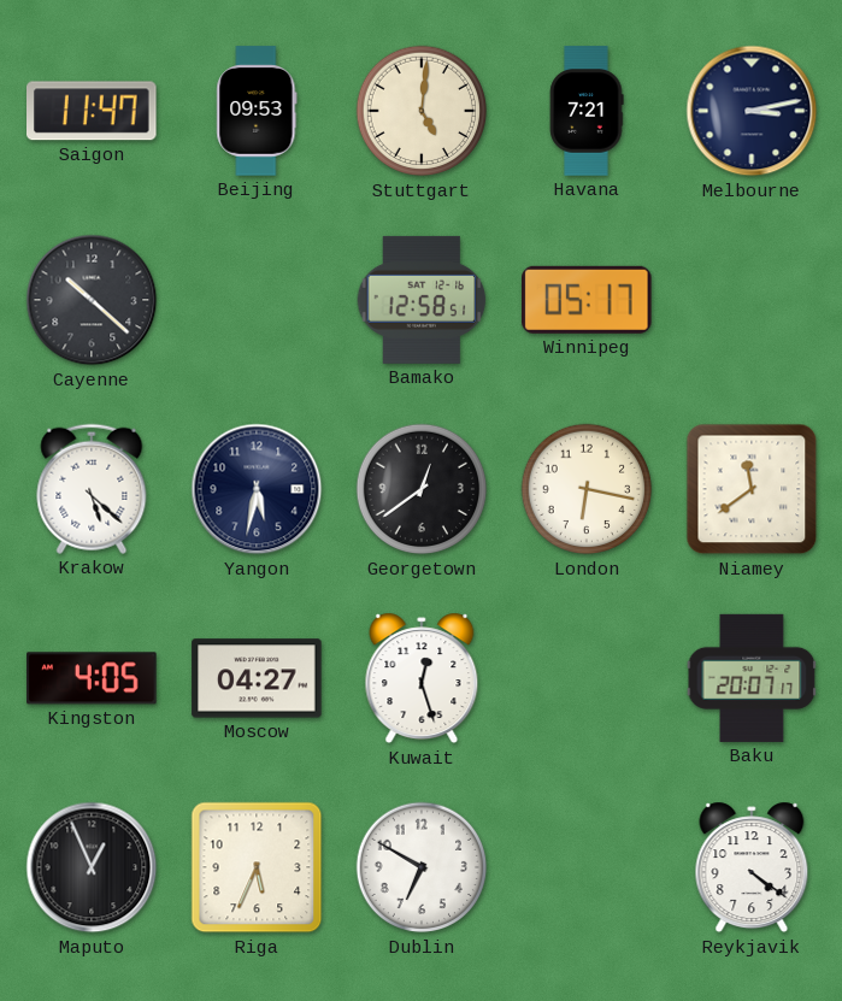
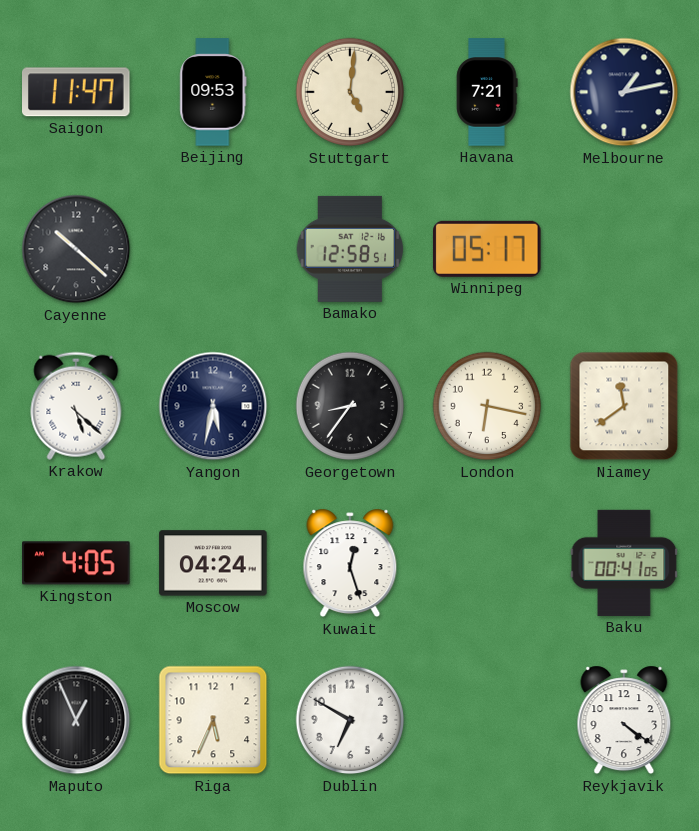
Melbourne: 3:13 -> 1:13 (624, 92)
Georgetown: 12:39 -> 8:36 (350, 406)
Moscow: 04:27 -> 04:24 (213, 563)
Baku: 20:07 -> 00:41 (624, 563)
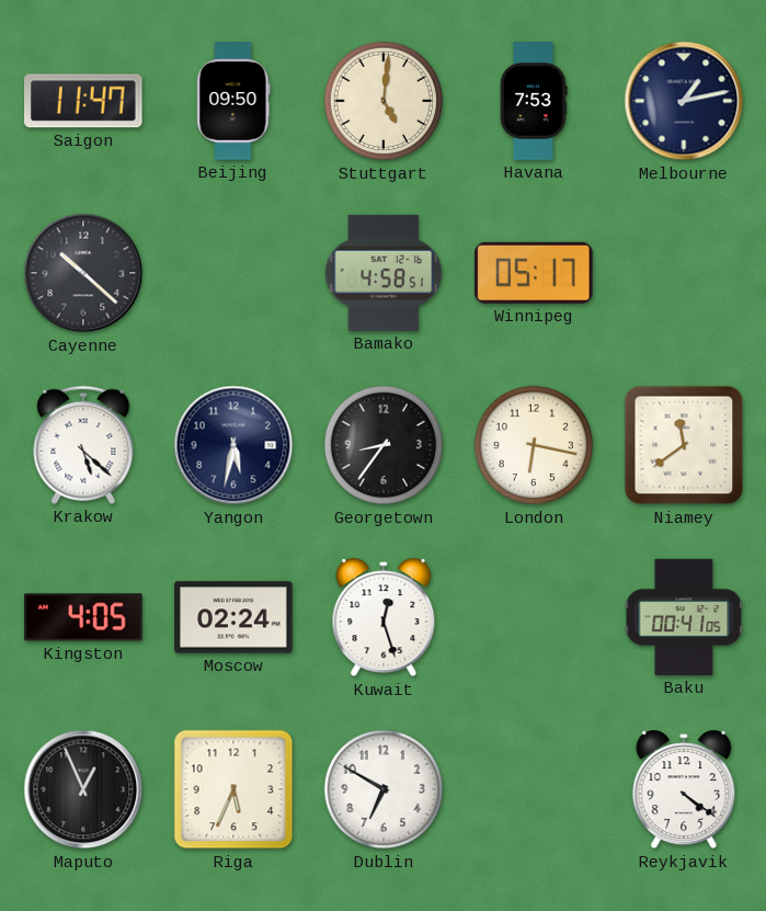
Beijing: 09:53 -> 09:50 (233, 101)
Havana: 7:21 -> 7:53 (534, 101)
Bamako: 12:58 -> 4:58 (384, 273)
Moscow: 04:24 -> 02:24 (233, 617)
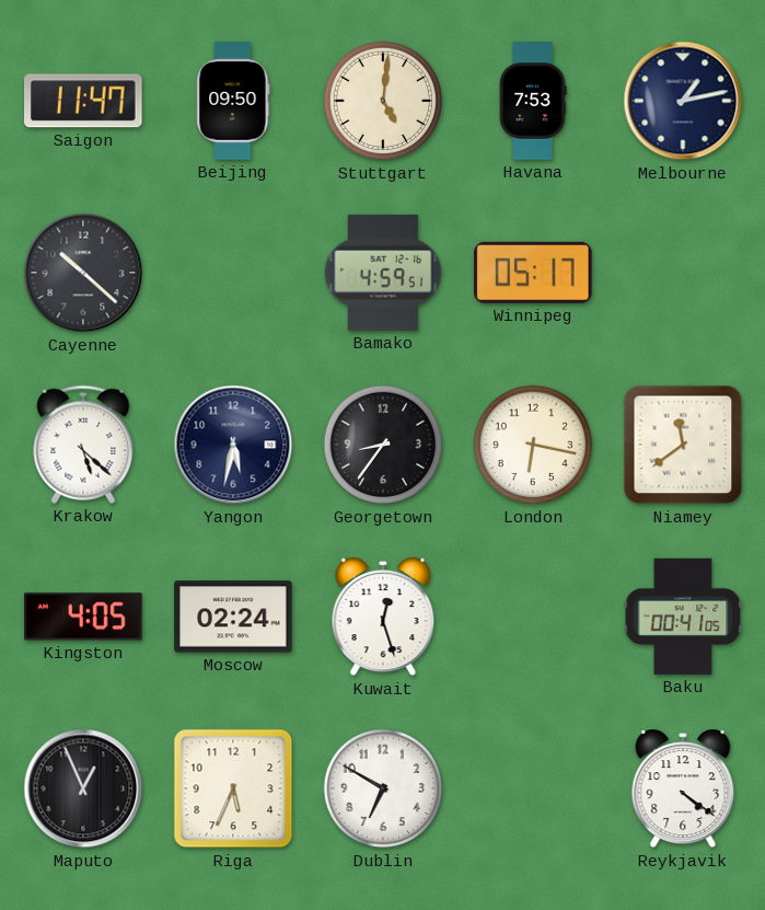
Bamako: 4:58 -> 4:59 (383, 273)
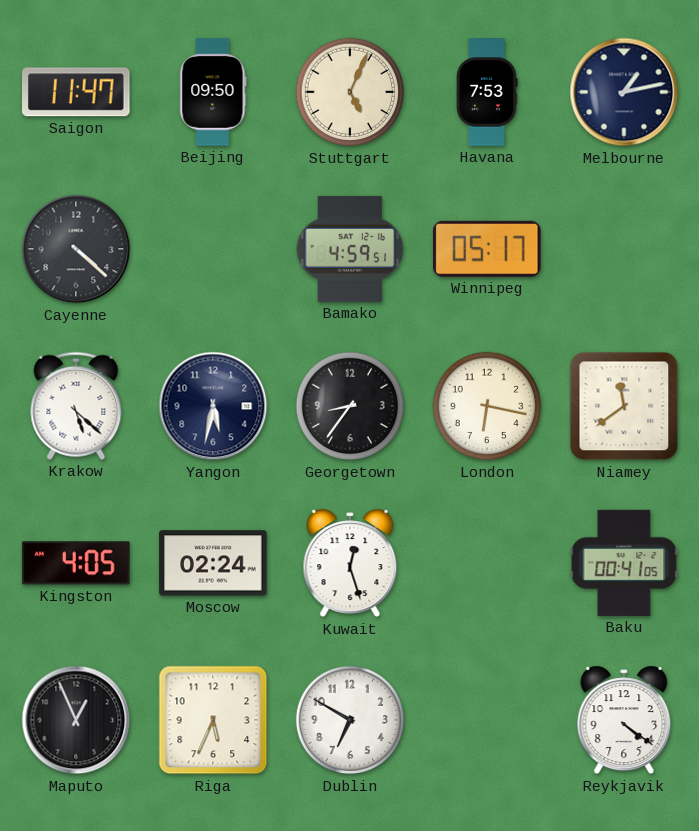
Stuttgart: 5:01 -> 5:04 (350, 92)
Cayenne: 10:22 -> 4:22 (76, 249)
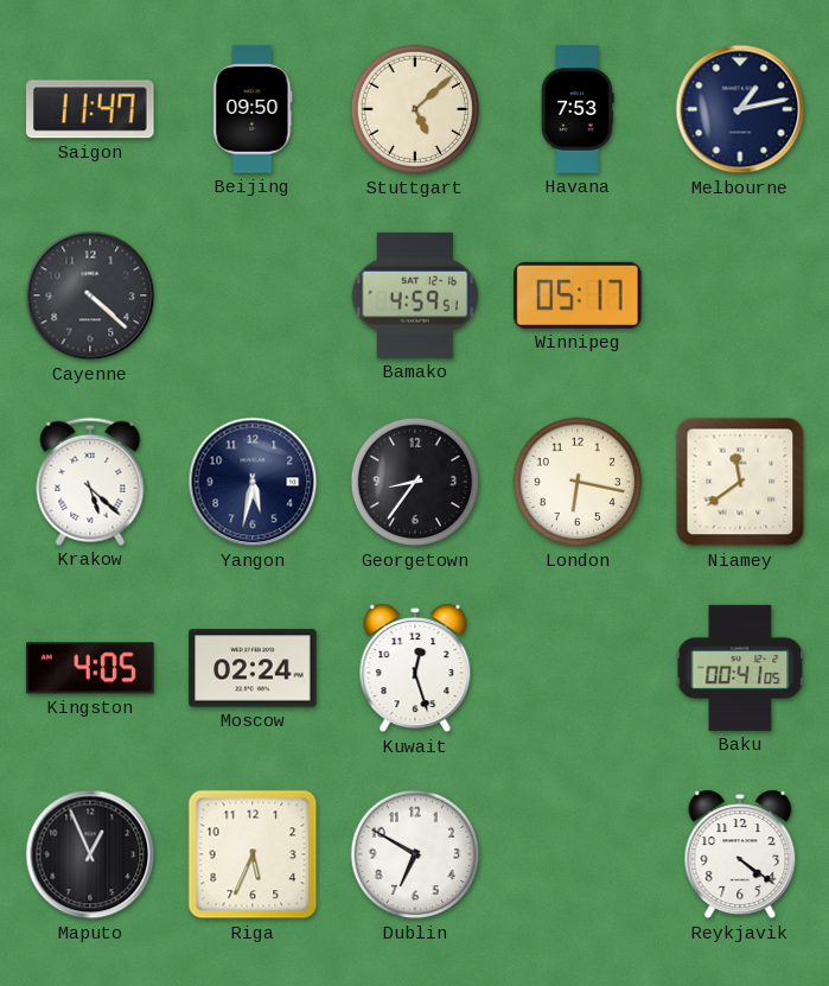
Stuttgart: 5:04 -> 5:08 (415, 109)
